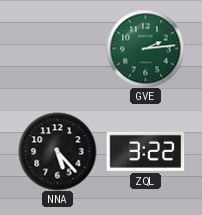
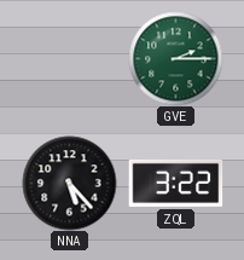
GVE: 2:14 -> 2:15 (175, 58)
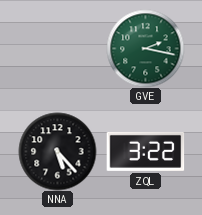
GVE: 2:15 -> 2:17 (145, 48)
